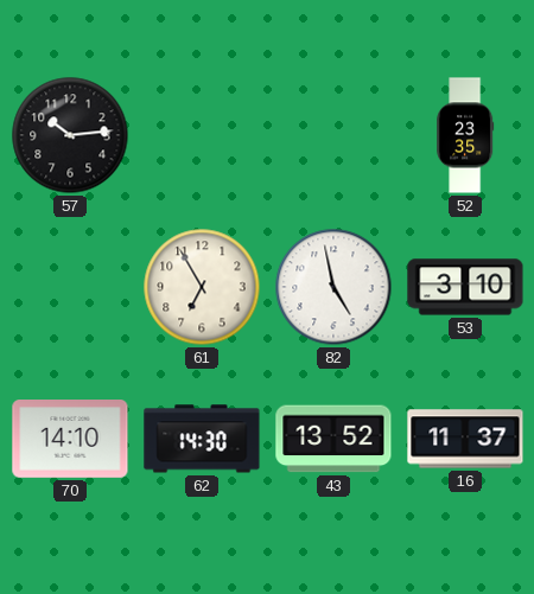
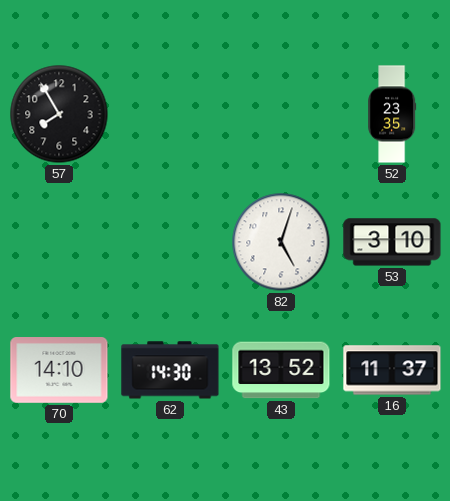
57: 10:14 -> 7:55 (59, 114)
61: 6:55 -> none (202, 287)
82: 4:58 -> 5:03 (281, 242)
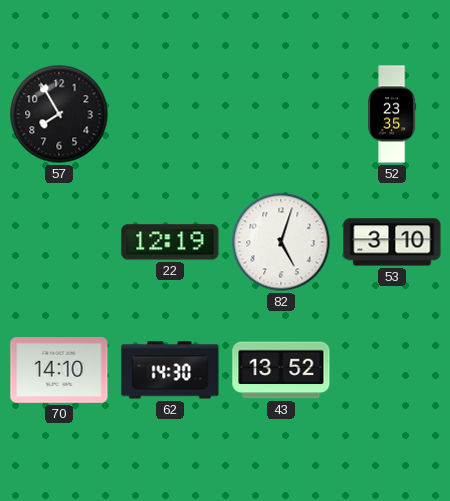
22: none -> 12:19 (170, 242)
16: 11:37 -> none (392, 370)
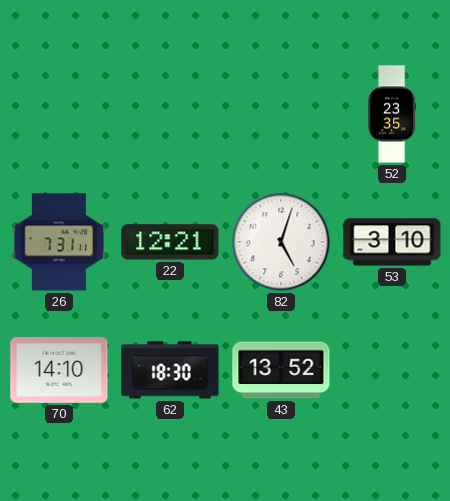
57: 7:55 -> none (59, 114)
26: none -> 7:31 (58, 242)
22: 12:19 -> 12:21 (170, 242)
62: 14:30 -> 18:30 (170, 370)
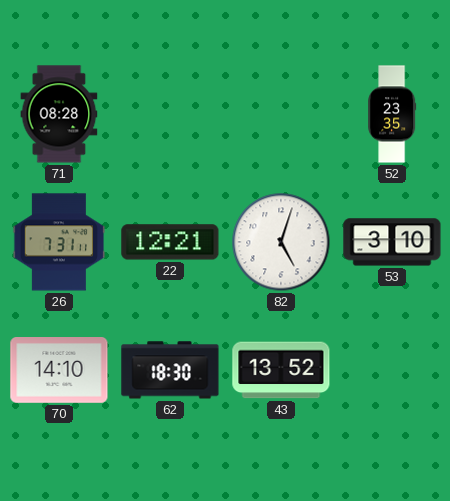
71: none -> 08:28 (59, 114)
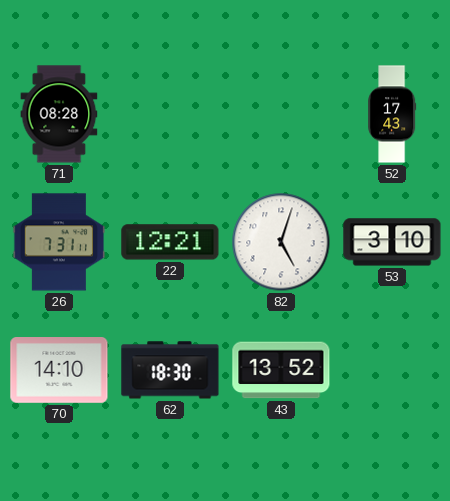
52: 23:35 -> 17:43 (392, 114)
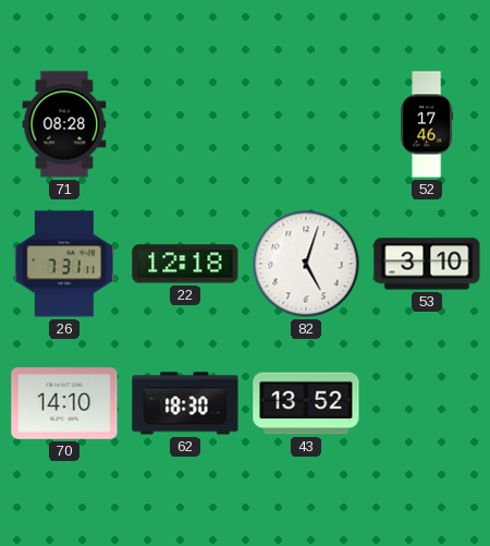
52: 17:43 -> 17:46 (427, 124)
22: 12:21 -> 12:18 (185, 264)
